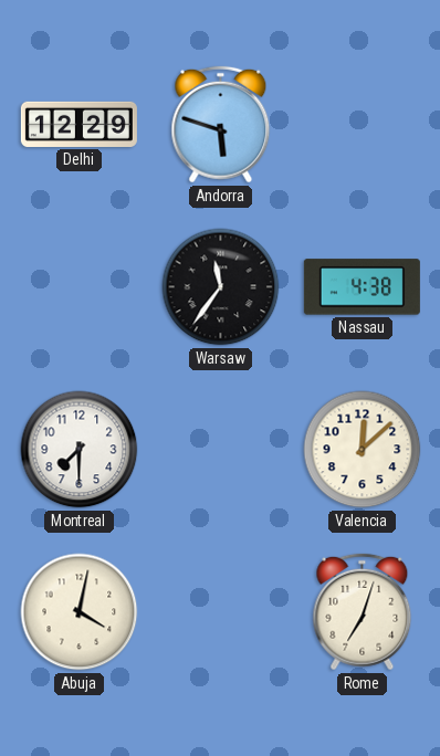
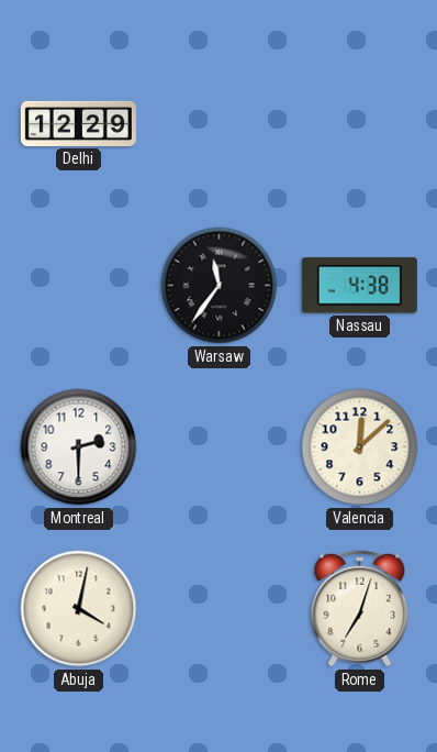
Andorra: 5:48 -> none (221, 125)
Montreal: 7:30 -> 2:30 (79, 447)
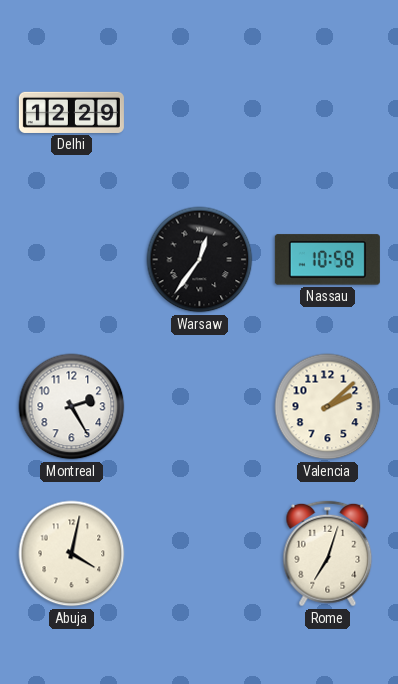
Warsaw: 11:36 -> 12:36 (200, 260)
Nassau: 4:38 -> 10:58 (327, 260)
Montreal: 2:30 -> 2:25 (72, 407)
Valencia: 12:08 -> 2:08 (328, 407)
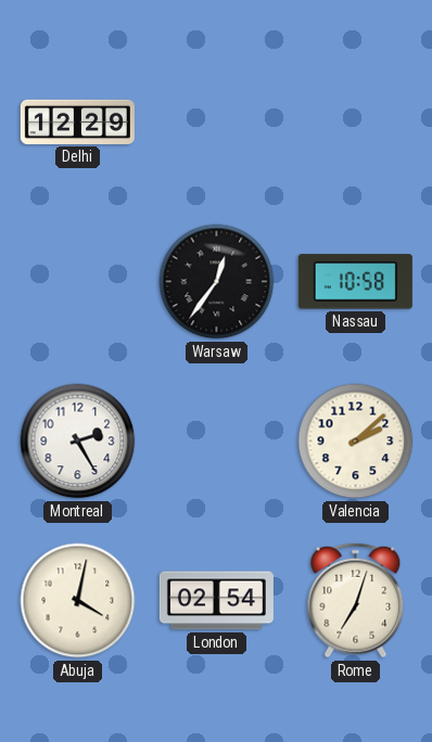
London: none -> 02:54 (216, 601)
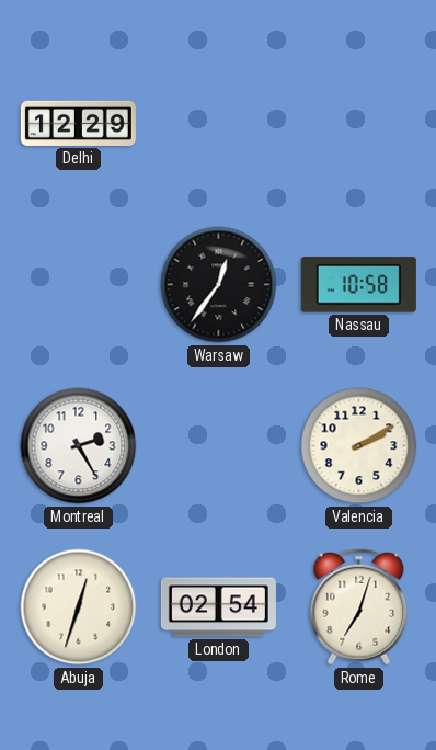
Valencia: 2:08 -> 2:10 (359, 446)
Abuja: 4:02 -> 12:33 (79, 607)
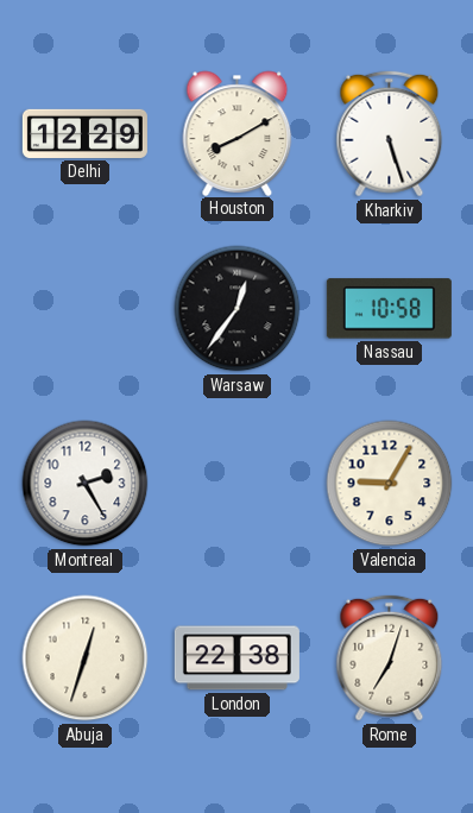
Houston: none -> 8:10 (238, 133)
Kharkiv: none -> 5:27 (390, 134)
Valencia: 2:10 -> 9:05 (390, 484)
London: 02:54 -> 22:38 (236, 658)
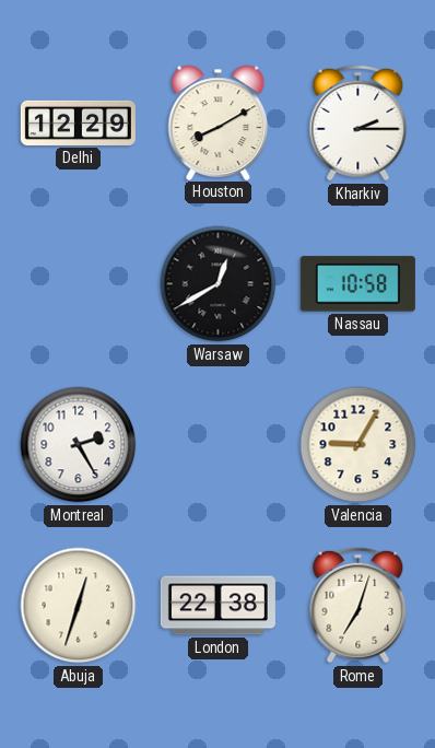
Kharkiv: 5:27 -> 2:15 (358, 124)
Warsaw: 12:36 -> 12:40 (219, 284)
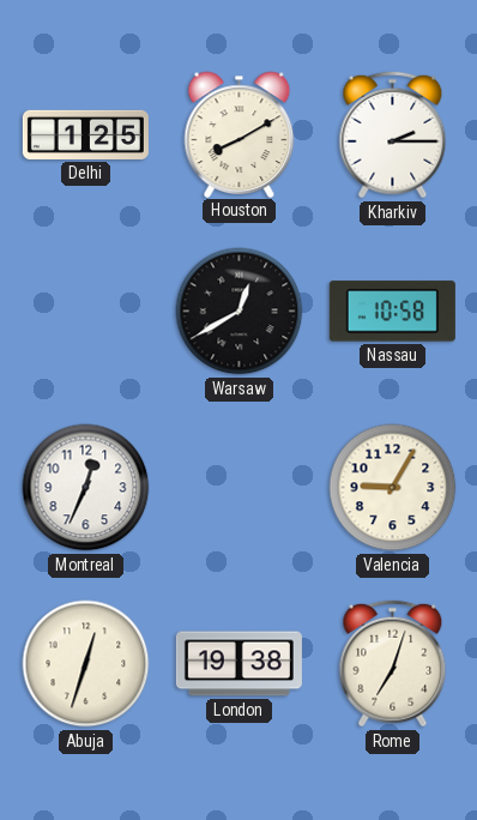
Delhi: 12:29 -> 1:25 (85, 134)
Montreal: 2:25 -> 12:34 (86, 488)
London: 22:38 -> 19:38 (238, 664)
